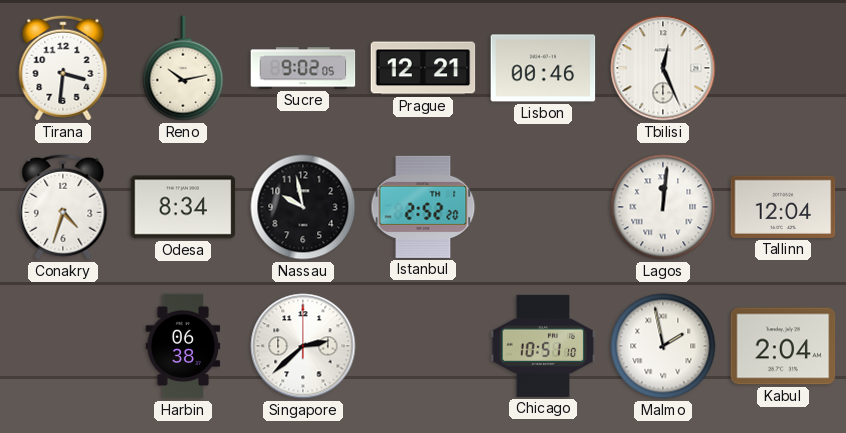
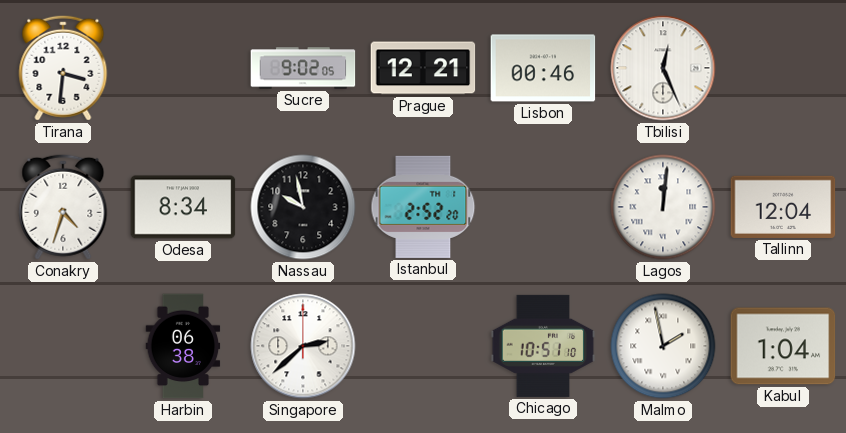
Reno: 10:13 -> none (183, 68)
Kabul: 2:04 -> 1:04 (783, 346)
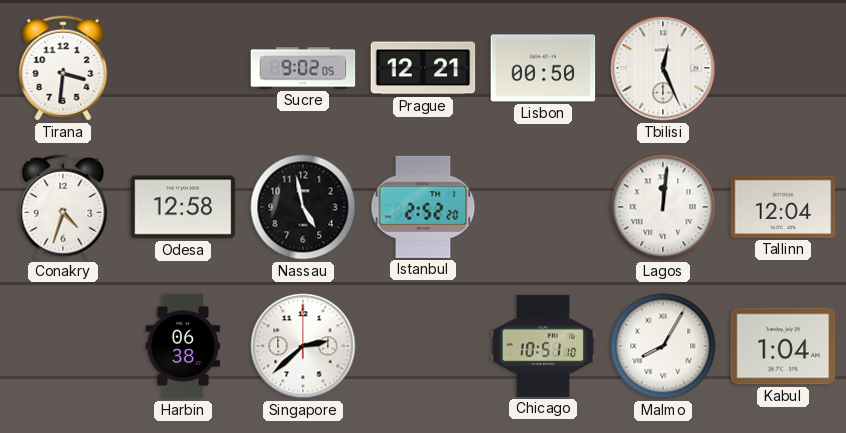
Lisbon: 00:46 -> 00:50 (543, 68)
Odesa: 8:34 -> 12:58 (183, 207)
Nassau: 9:58 -> 4:58 (303, 207)
Malmo: 1:58 -> 8:05 (663, 346)
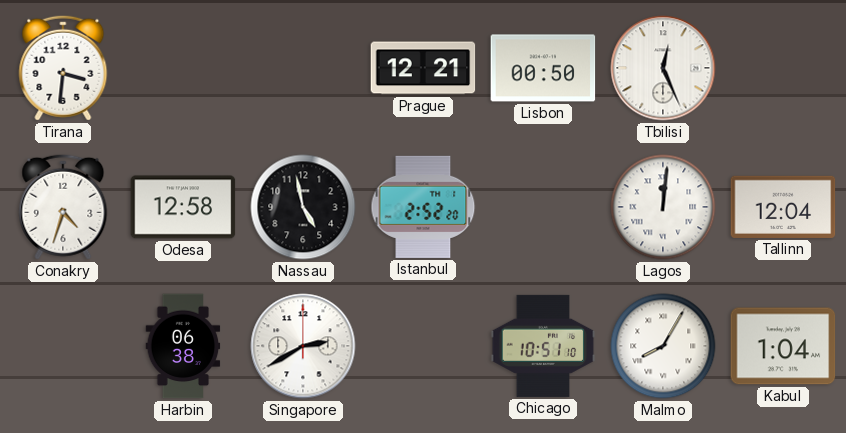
Sucre: 9:02 -> none (303, 68)
Singapore: 2:38 -> 2:40 (303, 346)
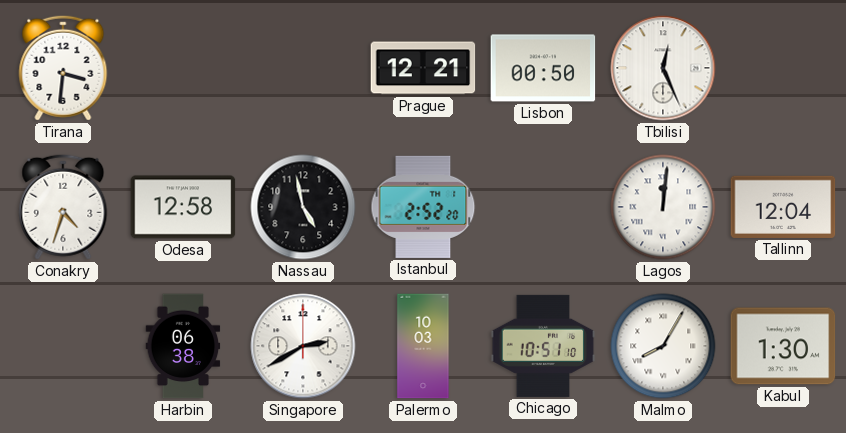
Palermo: none -> 10:03 (423, 346)
Kabul: 1:04 -> 1:30 (783, 346)
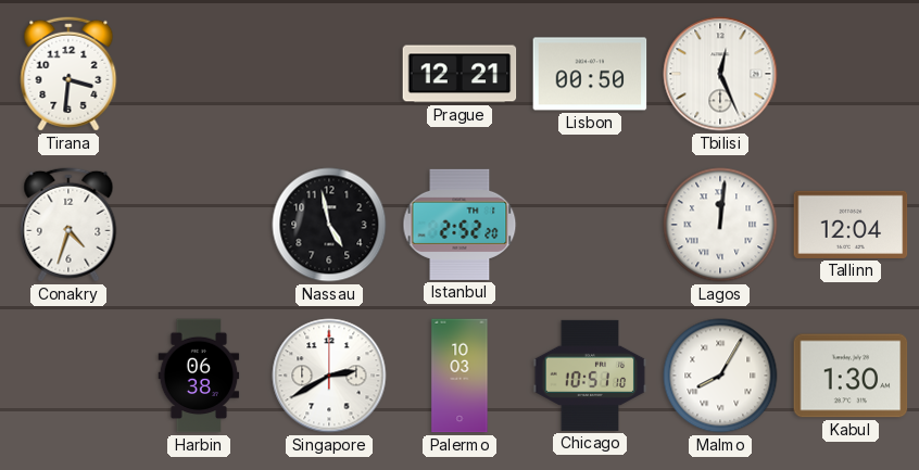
Odesa: 12:58 -> none (183, 207)
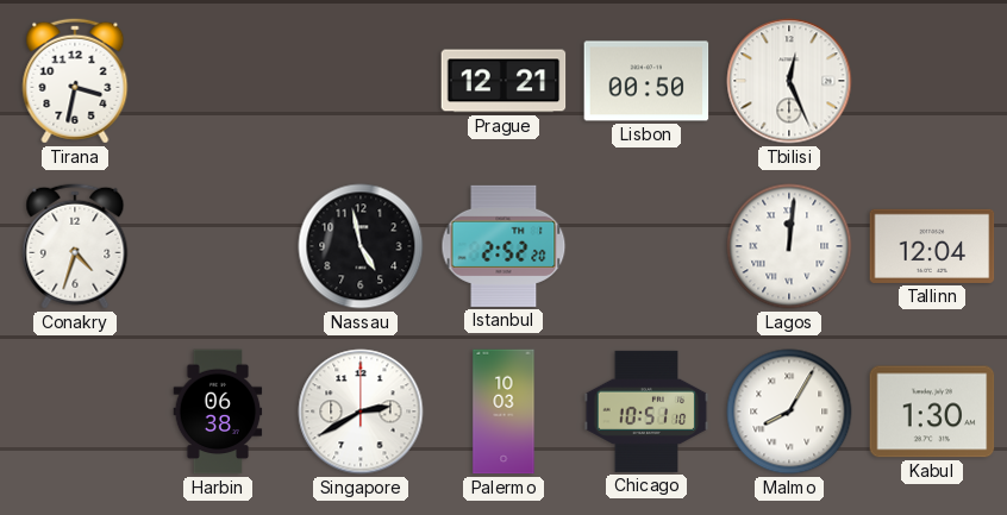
Tirana: 3:31 -> 3:32 (75, 81)
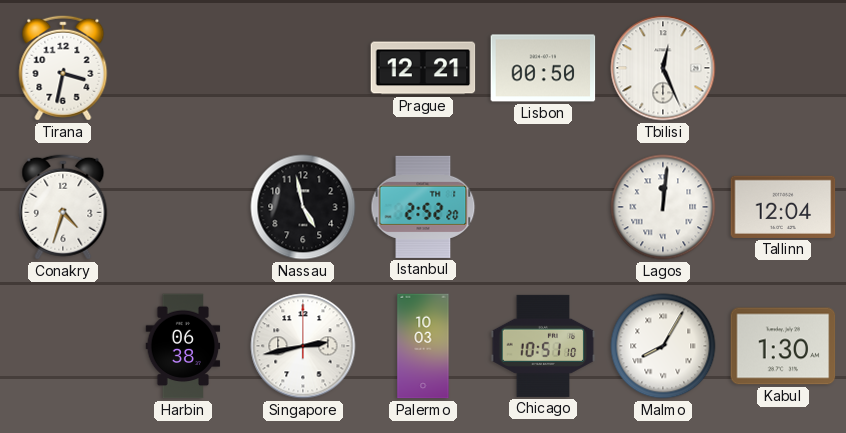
Singapore: 2:40 -> 2:43 (303, 346)
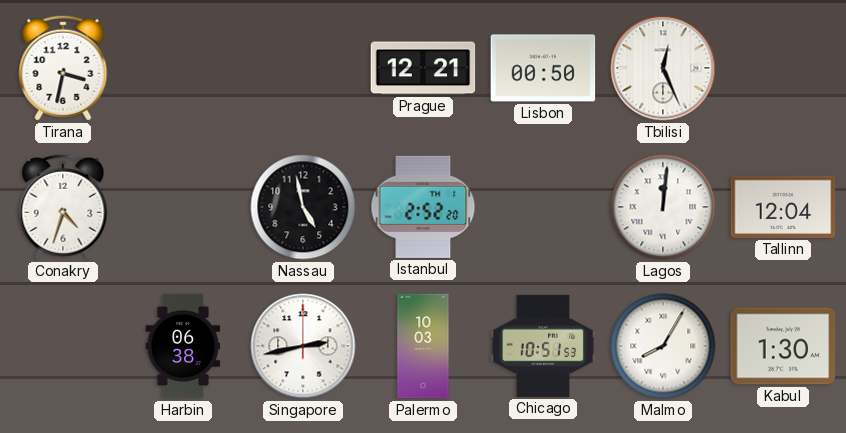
Chicago: 10:51:10 -> 10:51:53 (543, 346)
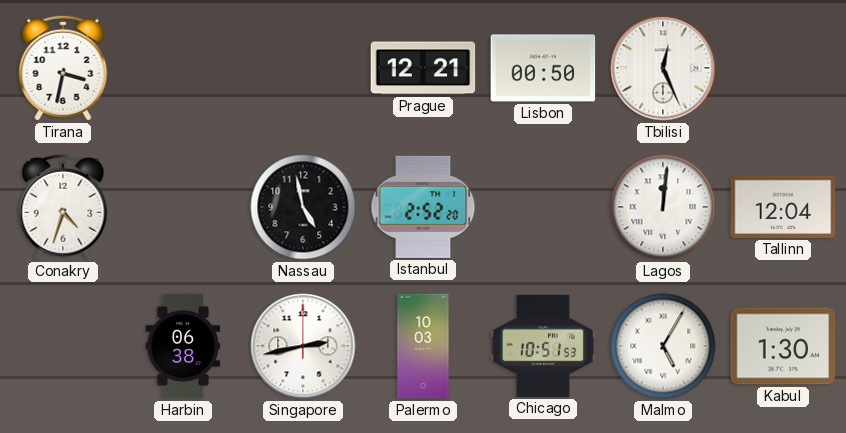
Malmo: 8:05 -> 5:05 (663, 346)
